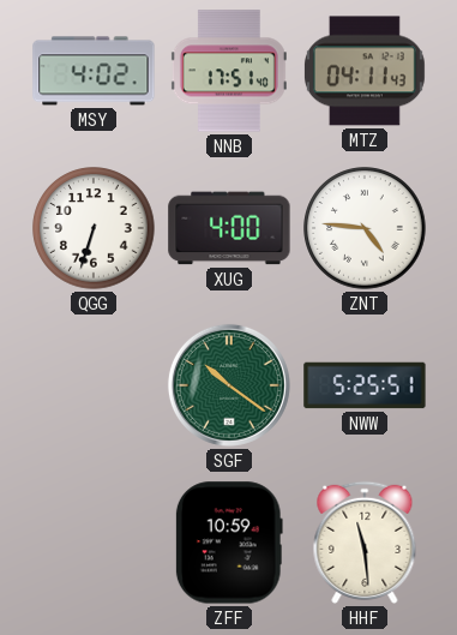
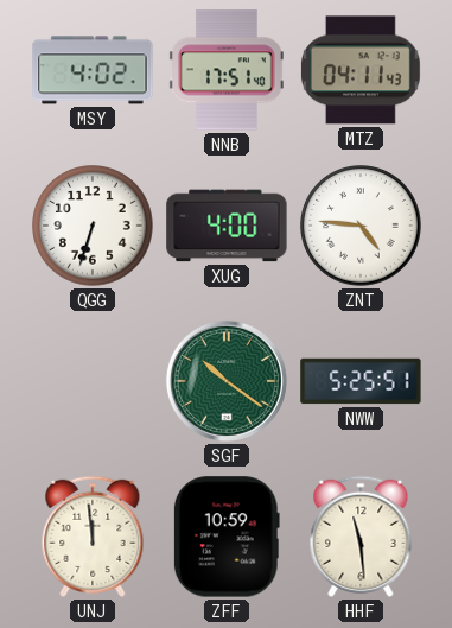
UNJ: none -> 11:59 (93, 537)
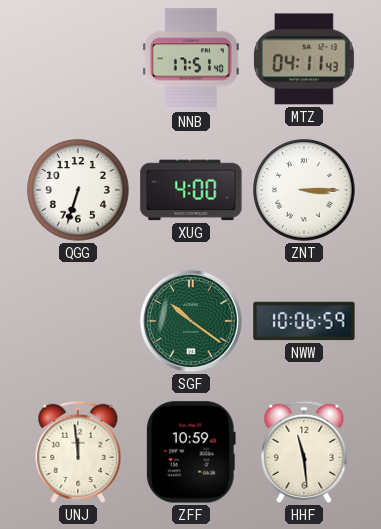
MSY: 4:02 -> none (93, 70)
ZNT: 4:46 -> 3:15 (304, 190)
NWW: 5:25 -> 10:06 (304, 321)
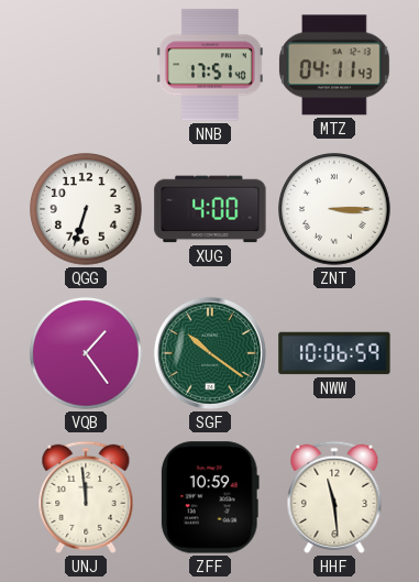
VQB: none -> 1:24 (86, 353)
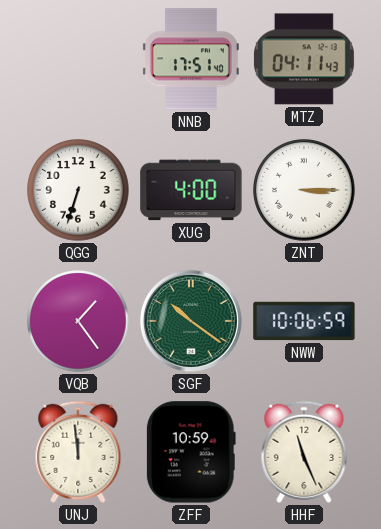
HHF: 11:29 -> 11:26 (304, 452)
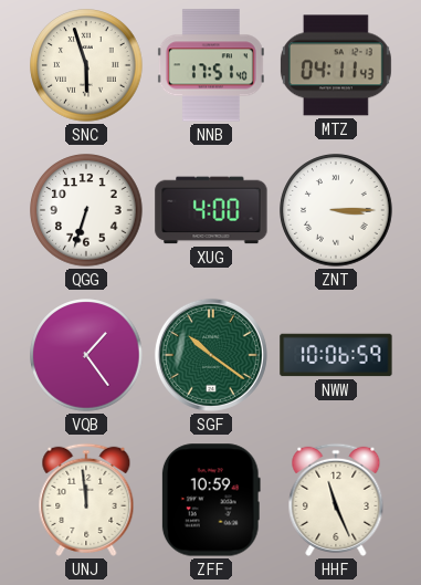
SNC: none -> 5:57 (86, 65)
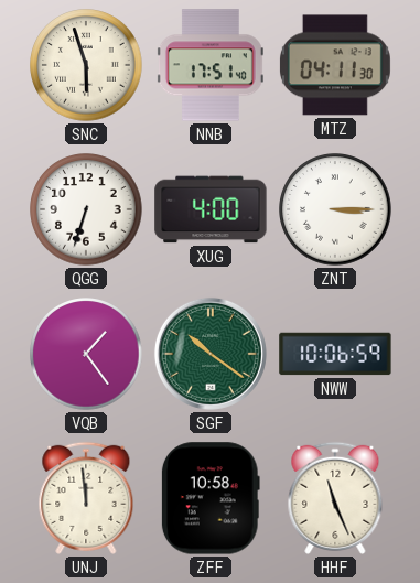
MTZ: 04:11:43 -> 04:11:30 (335, 65)
ZFF: 10:59 -> 10:58 (211, 498)
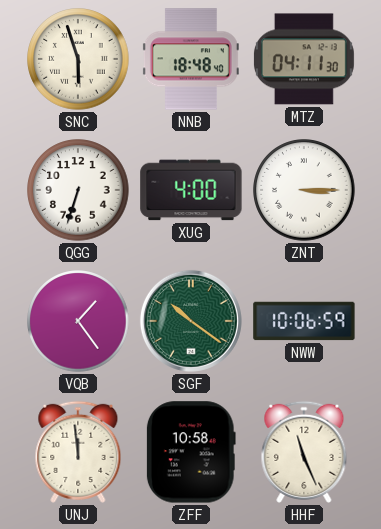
NNB: 17:51 -> 18:48 (191, 59)
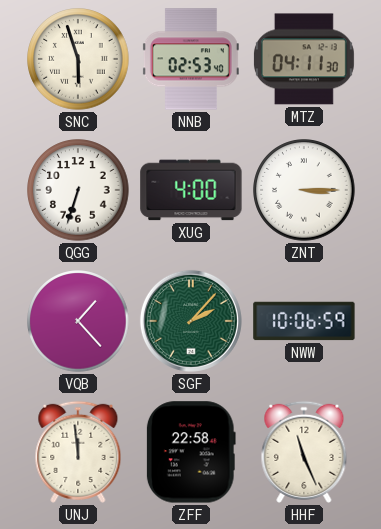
NNB: 18:48 -> 02:53 (191, 59)
VQB: 1:24 -> 1:23 (78, 321)
SGF: 10:21 -> 2:07 (191, 321)
ZFF: 10:58 -> 22:58 (191, 452)
